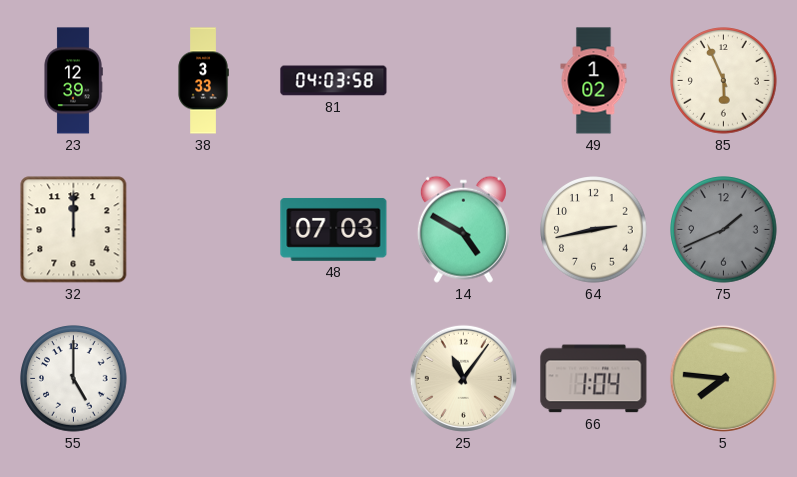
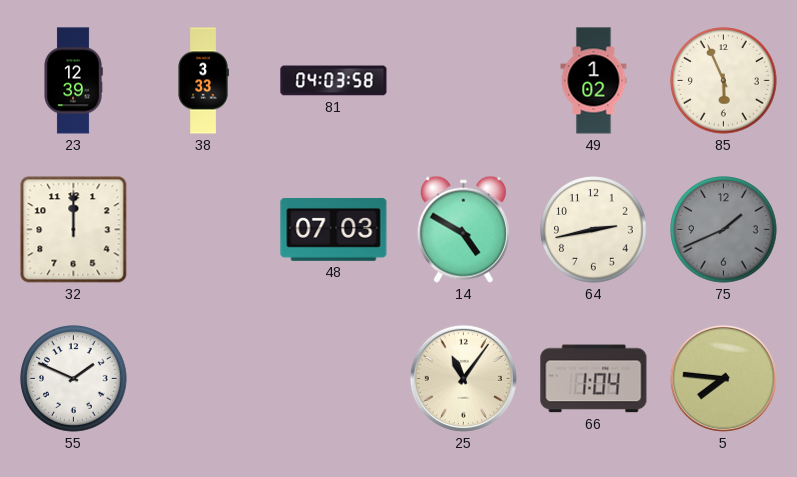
55: 5:00 -> 1:49 (74, 379)
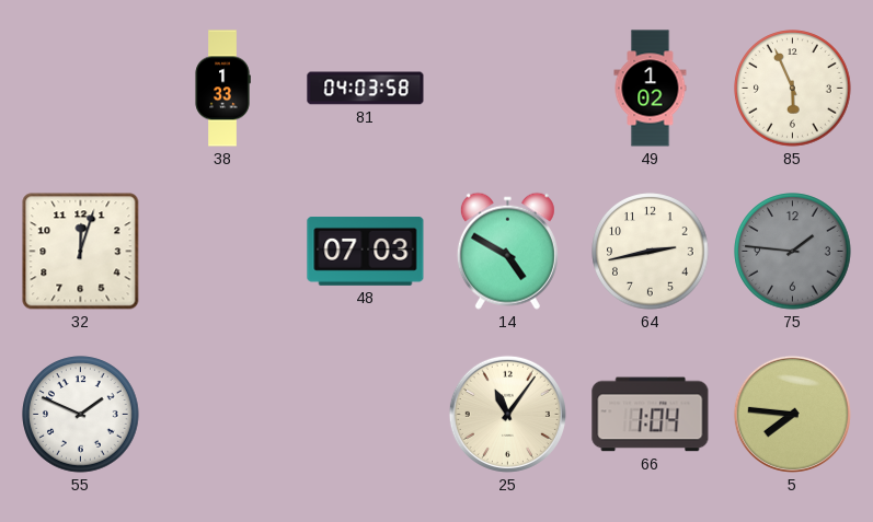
23: 12:39 -> none (73, 81)
38: 3:33 -> 1:33 (222, 89)
32: 12:00 -> 12:03 (81, 252)
75: 1:41 -> 1:46 (793, 252)
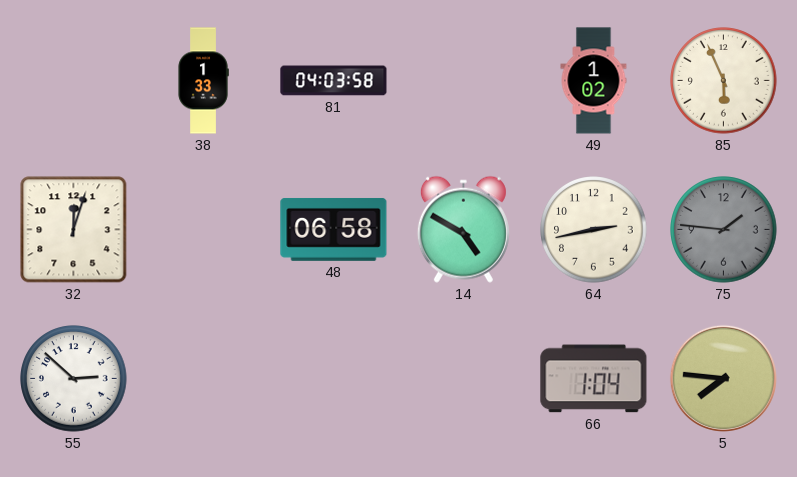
48: 07:03 -> 06:58 (334, 229)
55: 1:49 -> 2:52 (74, 379)
25: 11:06 -> none (507, 414)
